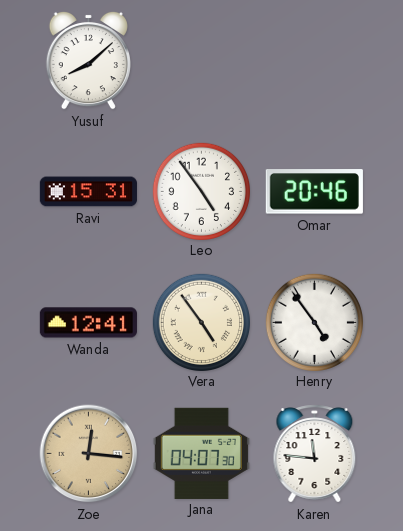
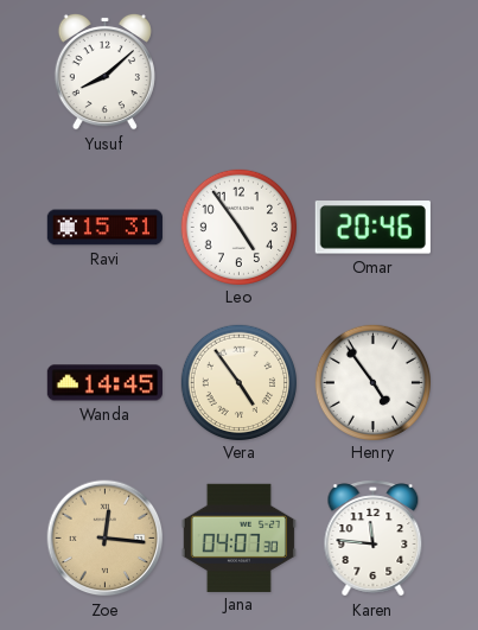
Wanda: 12:41 -> 14:45 (104, 383)
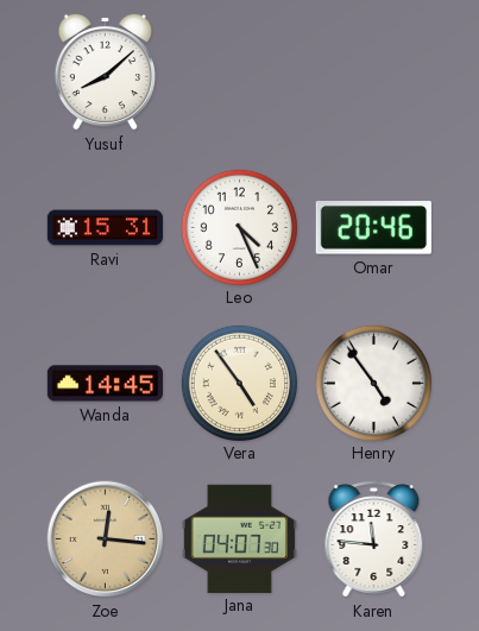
Leo: 4:54 -> 4:26 (239, 227)
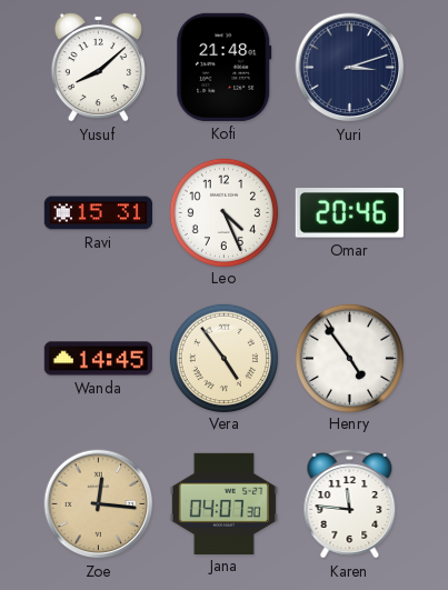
Kofi: none -> 21:48 (225, 67)
Yuri: none -> 3:12 (350, 68)
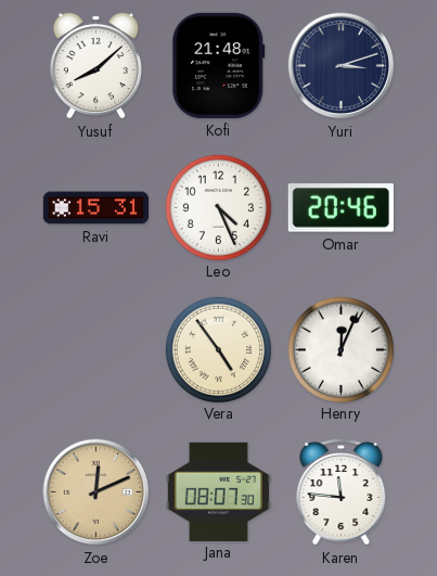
Wanda: 14:45 -> none (98, 359)
Henry: 4:54 -> 12:04 (340, 349)
Zoe: 12:16 -> 12:11 (97, 492)
Jana: 04:07 -> 08:07 (218, 491)
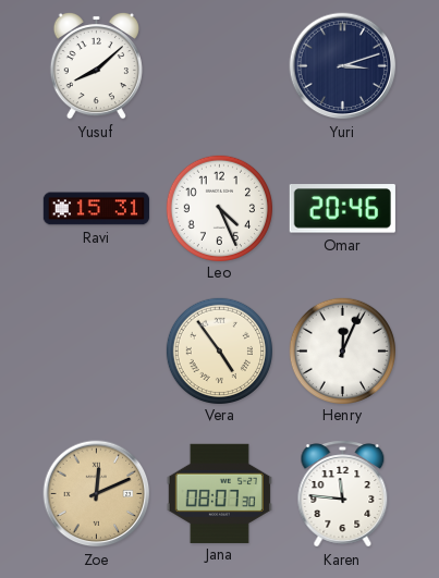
Kofi: 21:48 -> none (219, 65)
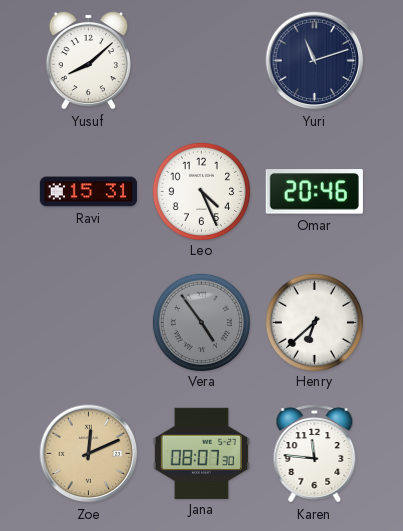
Yuri: 3:12 -> 11:12 (315, 61)
Vera dial: cream -> grey (201, 322)
Henry: 12:04 -> 6:38 (314, 322)
